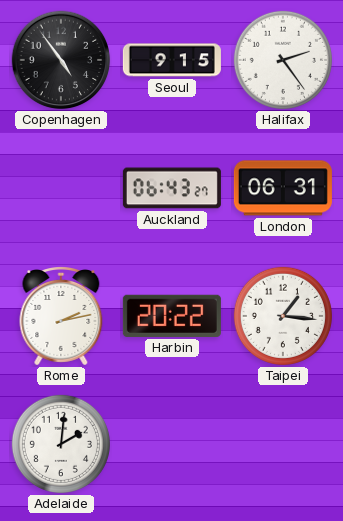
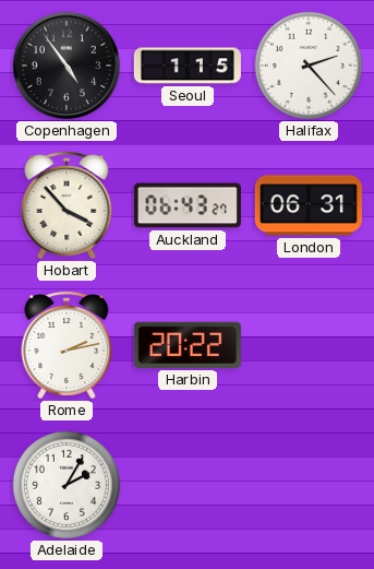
Seoul: 9:15 -> 1:15 (188, 66)
Halifax: 2:24 -> 2:23 (309, 66)
Hobart: none -> 3:53 (67, 206)
Taipei: 1:16 -> none (283, 316)
Adelaide: 2:01 -> 2:05 (67, 485)
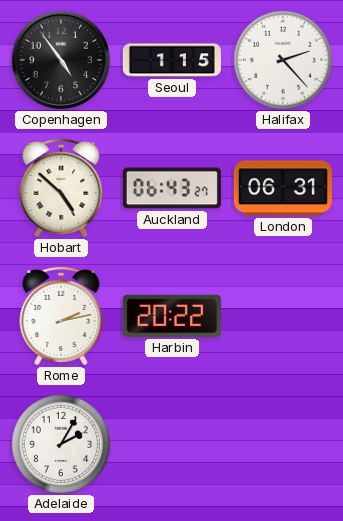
Hobart: 3:53 -> 4:52 (61, 189)
